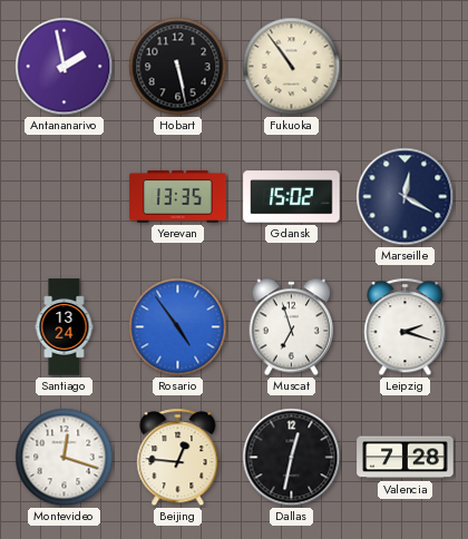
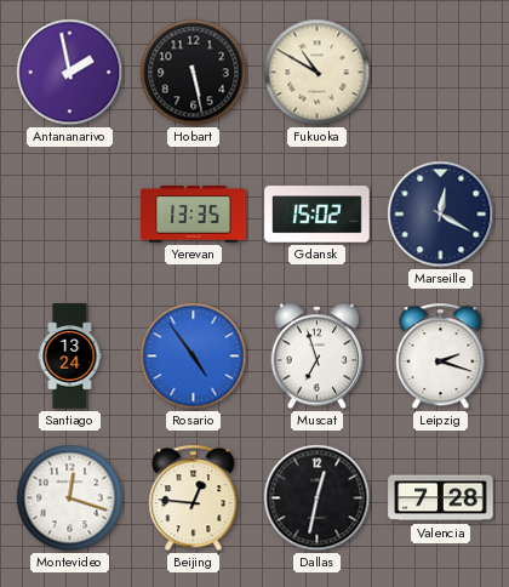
Fukuoka: 10:54 -> 10:50 (318, 73)
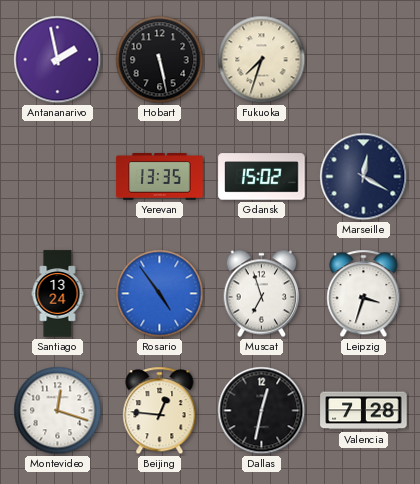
Fukuoka: 10:50 -> 7:33 (262, 60)
Leipzig: 2:18 -> 3:33 (364, 294)
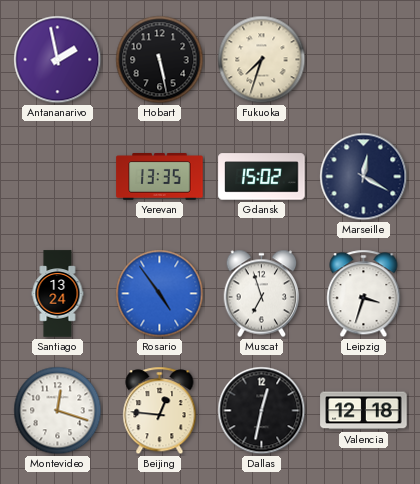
Valencia: 7:28 -> 12:18 (364, 411)
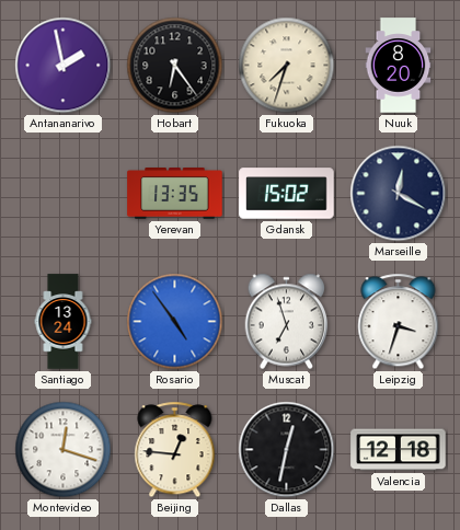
Hobart: 5:28 -> 6:24 (175, 66)
Nuuk: none -> 8:20 (399, 66)
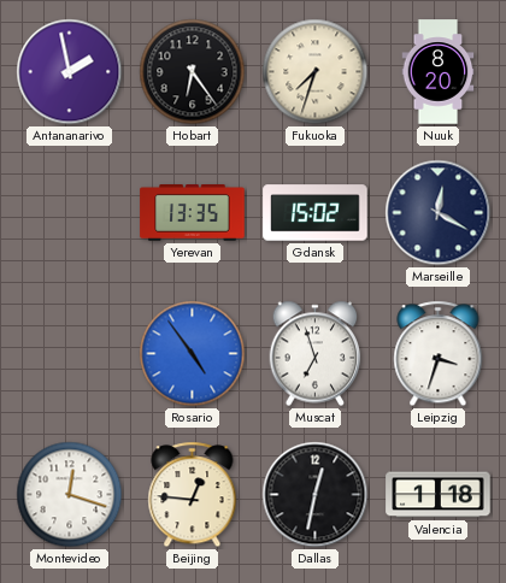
Santiago: 13:24 -> none (64, 322)
Valencia: 12:18 -> 1:18 (439, 495)
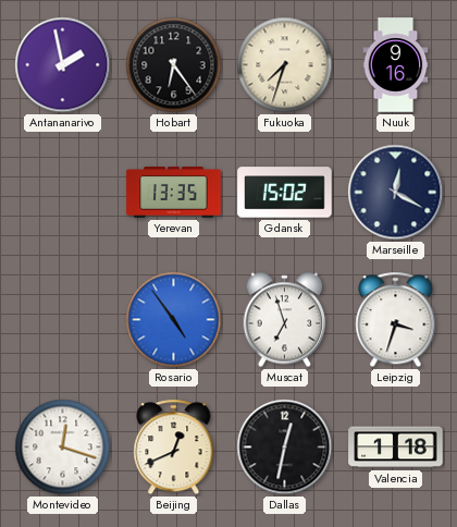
Nuuk: 8:20 -> 9:16 (396, 65)
Beijing: 12:46 -> 12:41 (174, 448)
